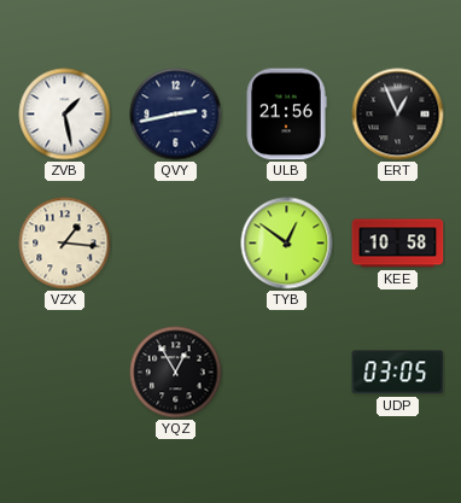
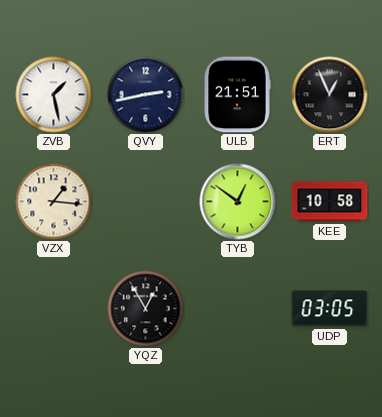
ULB: 21:56 -> 21:51 (237, 95)
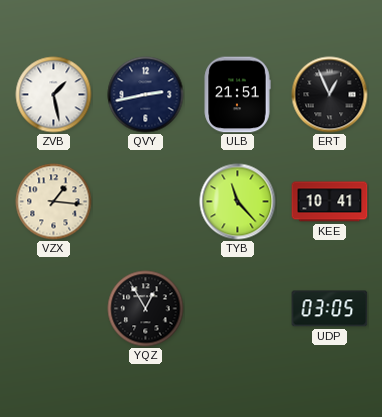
TYB: 12:51 -> 11:23 (238, 202)
KEE: 10:58 -> 10:41 (330, 202)
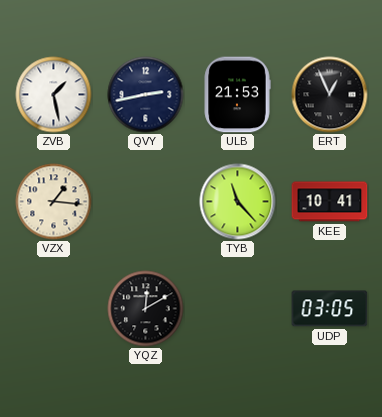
ULB: 21:51 -> 21:53 (237, 95)
YQZ: 12:55 -> 12:10 (146, 309)
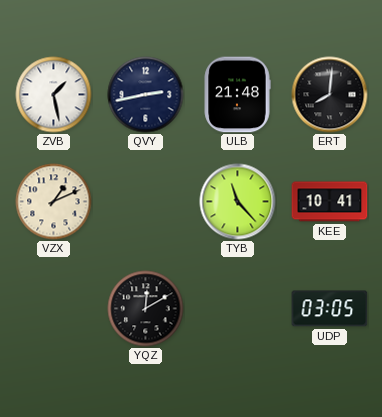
ULB: 21:53 -> 21:48 (237, 95)
ERT: 12:56 -> 8:01 (330, 95)
VZX: 1:16 -> 1:11 (54, 202)
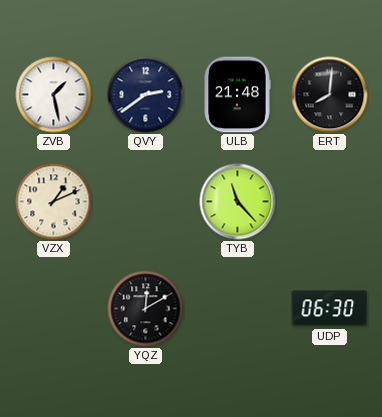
QVY: 2:43 -> 2:39 (146, 95)
KEE: 10:41 -> none (330, 202)
UDP: 03:05 -> 06:30 (330, 309)
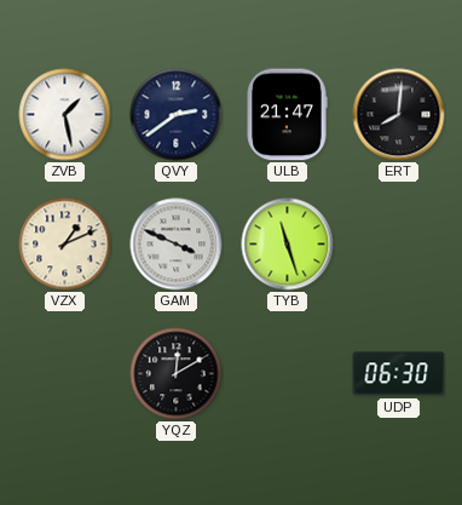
ULB: 21:48 -> 21:47 (287, 115)
GAM: none -> 3:49 (177, 245)
TYB: 11:23 -> 11:27 (288, 245)
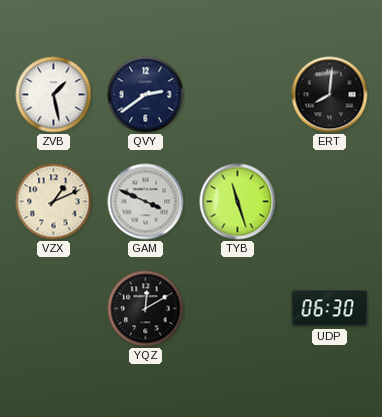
ULB: 21:47 -> none (287, 115)
